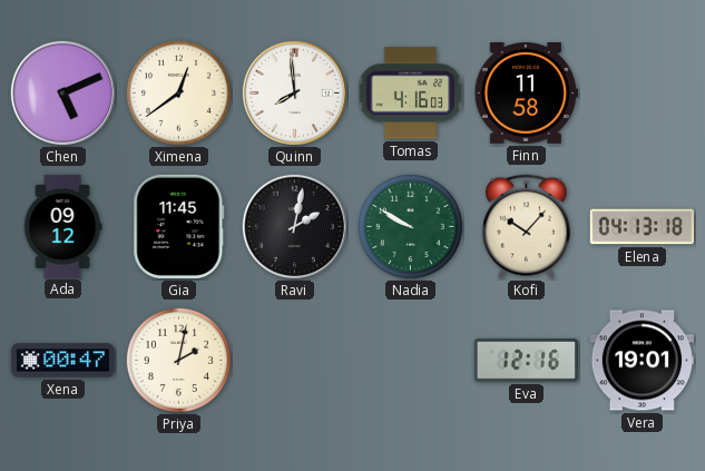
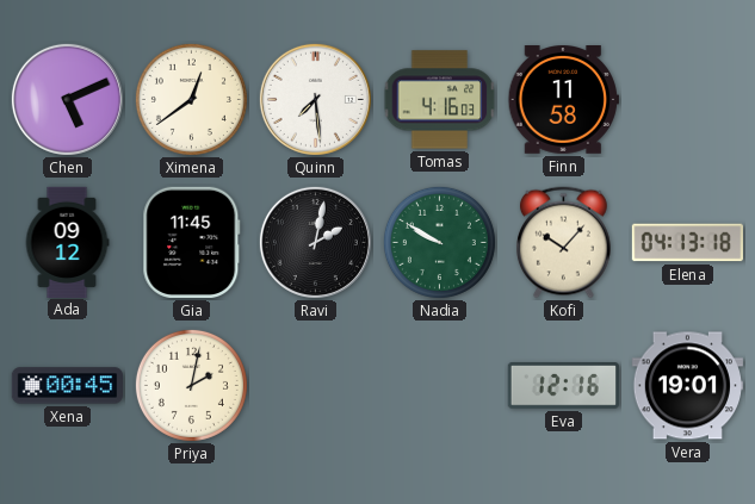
Quinn: 7:59 -> 7:29 (315, 99)
Xena: 00:47 -> 00:45 (67, 386)
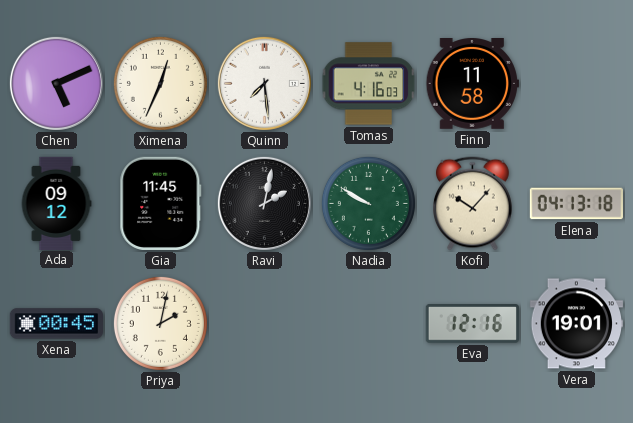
Ximena: 12:39 -> 12:34 (160, 83)
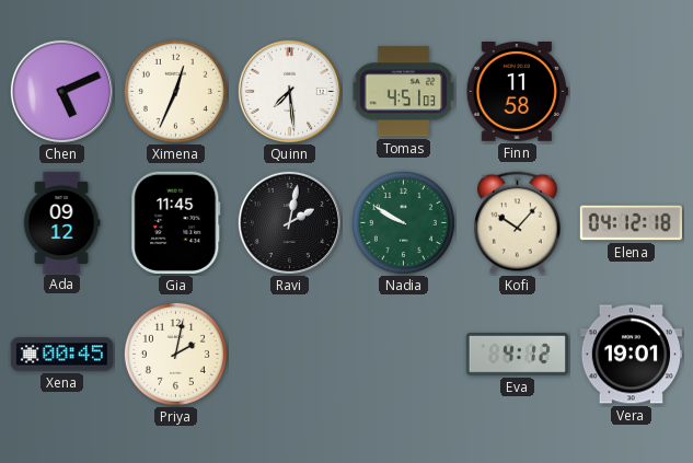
Tomas: 4:16 -> 4:51 (404, 92)
Elena: 04:13 -> 04:12 (631, 223)
Eva: 12:16 -> 4:12 (517, 355)
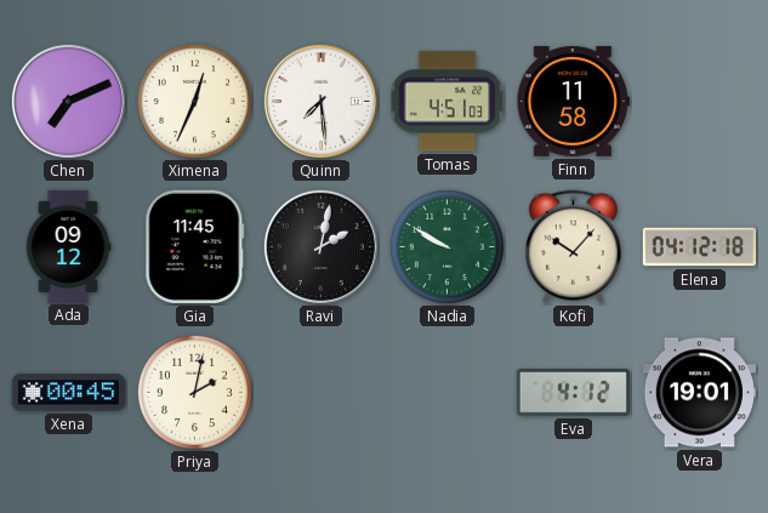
Chen: 5:11 -> 7:11 (68, 101)
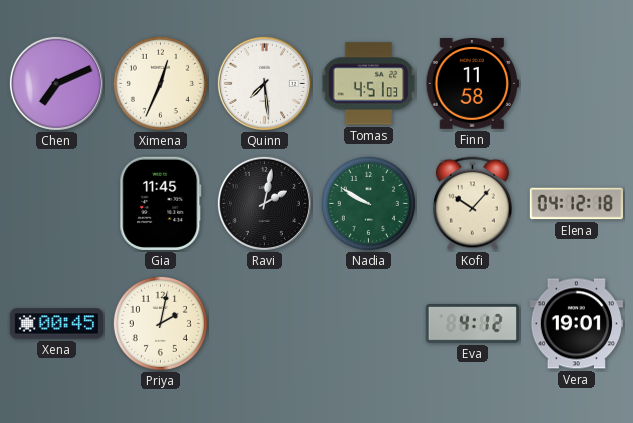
Ada: 09:12 -> none (68, 246)
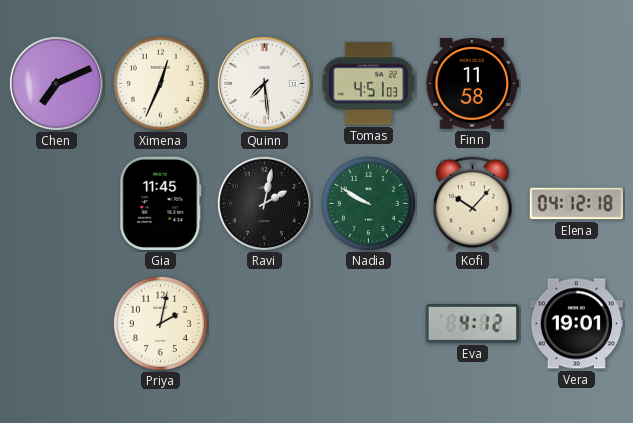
Xena: 00:45 -> none (56, 324)
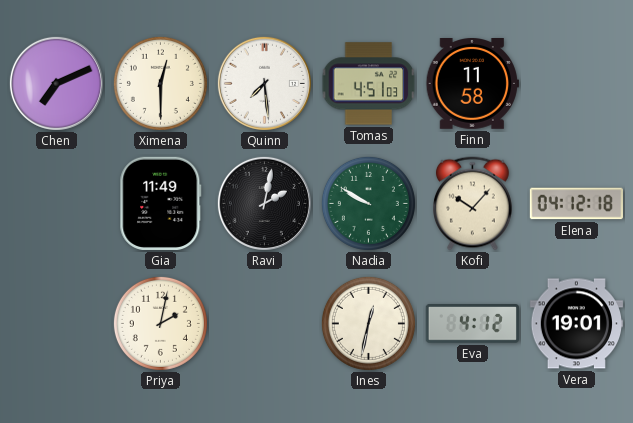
Ximena: 12:34 -> 12:30 (160, 83)
Gia: 11:45 -> 11:49 (161, 203)
Ines: none -> 12:32 (368, 323)
